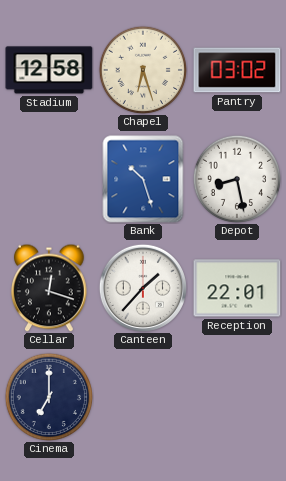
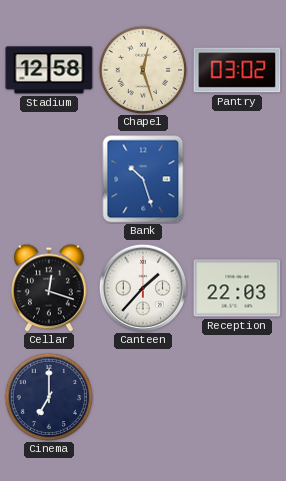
Chapel: 6:27 -> 12:27 (142, 69)
Depot: 8:28 -> none (236, 178)
Reception: 22:01 -> 22:03 (237, 288)
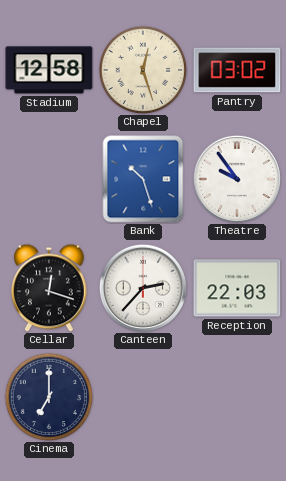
Theatre: none -> 9:54 (237, 179)
Canteen: 1:37 -> 2:37 (143, 288)
